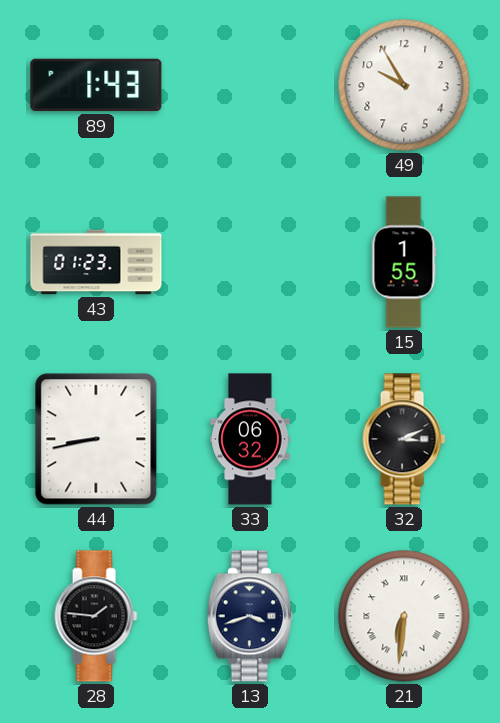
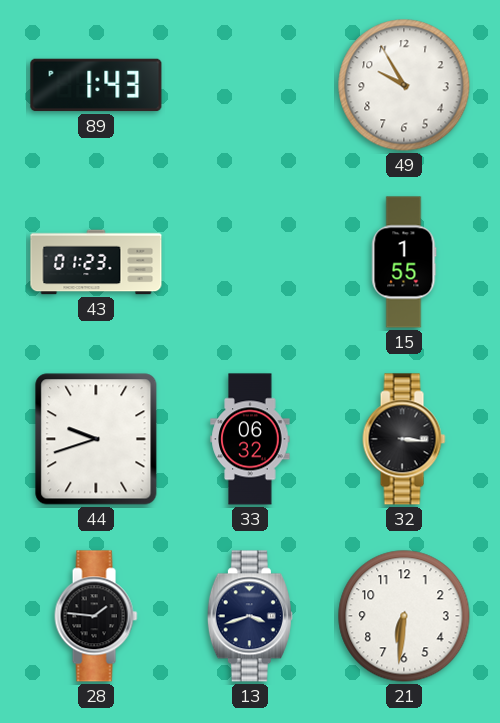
44: 8:43 -> 9:42 (96, 439)
32: 3:11 -> 3:16 (404, 439)
21 numerals: Roman -> Arabic (404, 616)
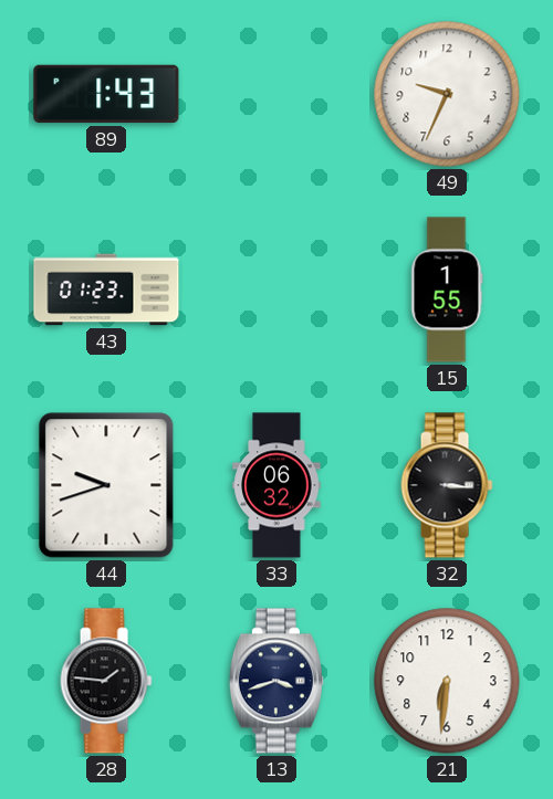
49: 9:55 -> 9:34 (447, 94)
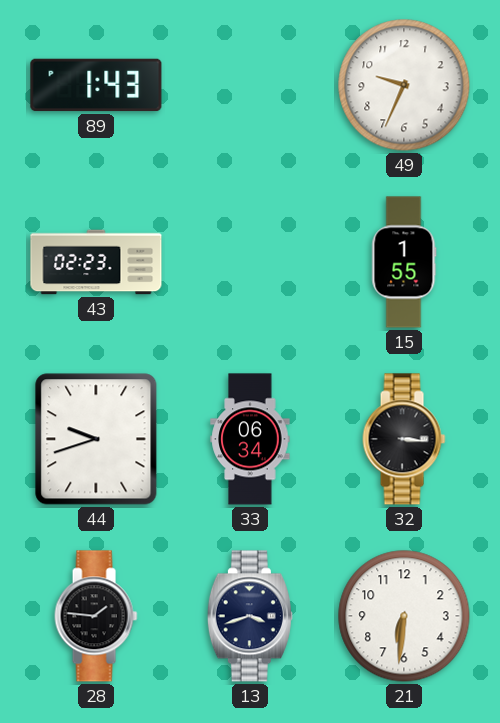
43: 01:23 -> 02:23 (96, 262)
33: 06:32 -> 06:34 (250, 439)
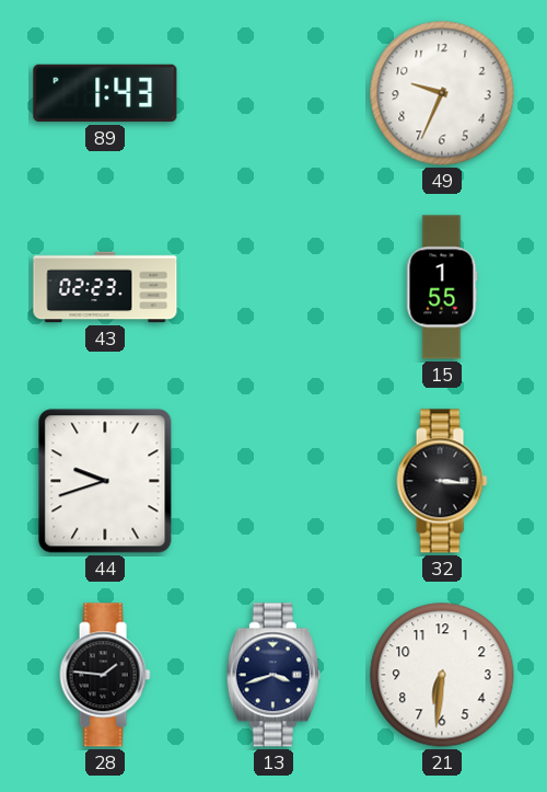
33: 06:34 -> none (250, 439)
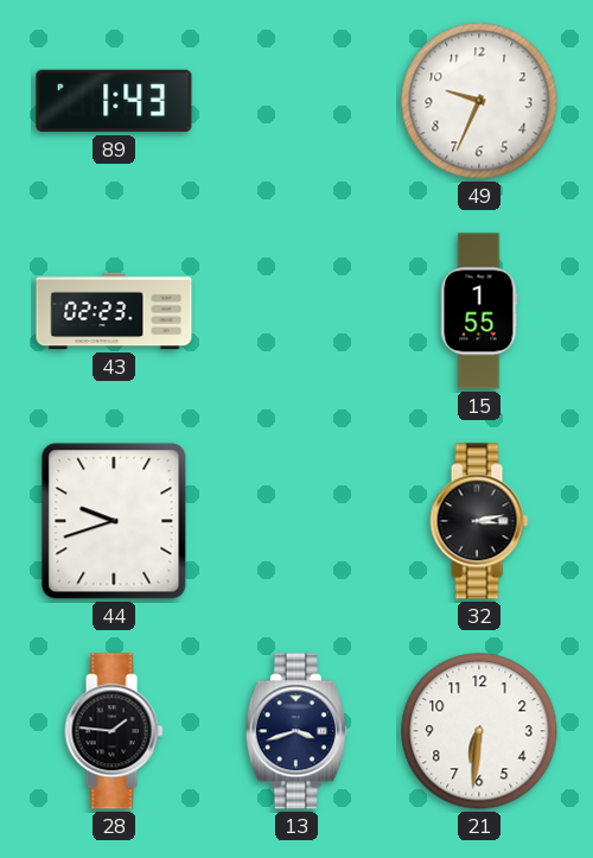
32: 3:16 -> 3:13 (479, 521)
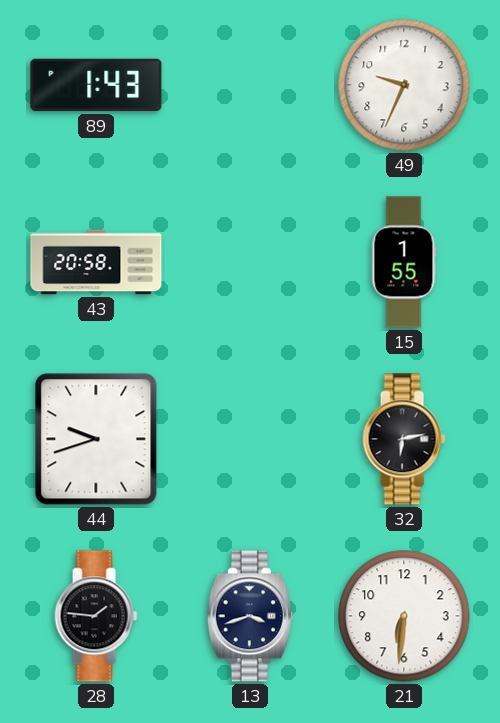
43: 02:23 -> 20:58 (96, 262)
32: 3:13 -> 6:13 (404, 439)
